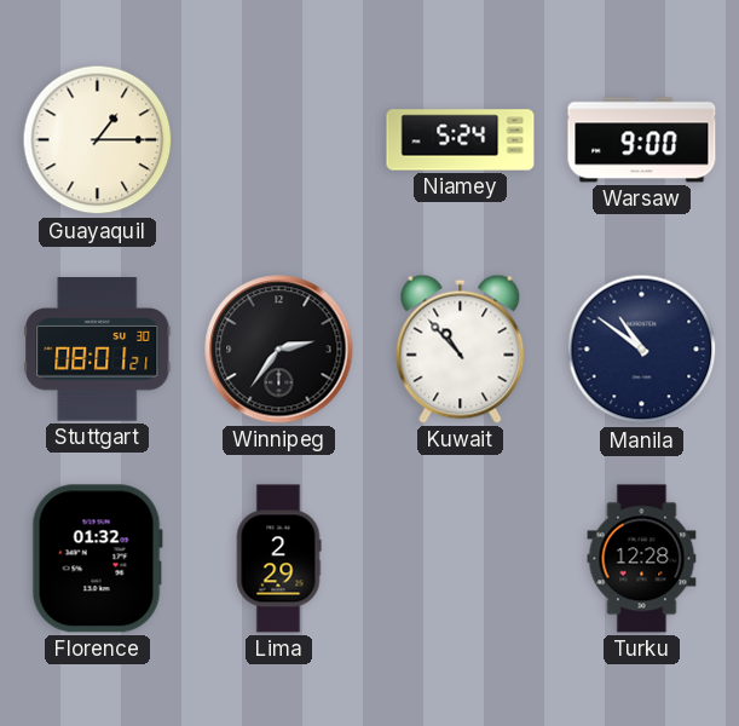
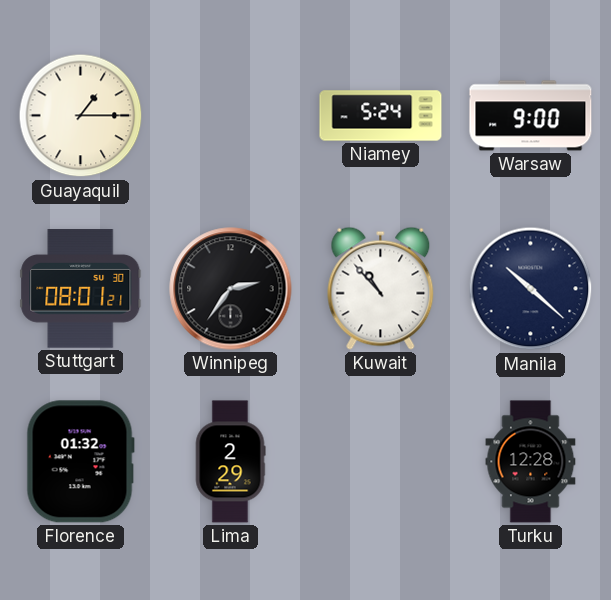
Manila: 10:51 -> 10:22 (531, 289)
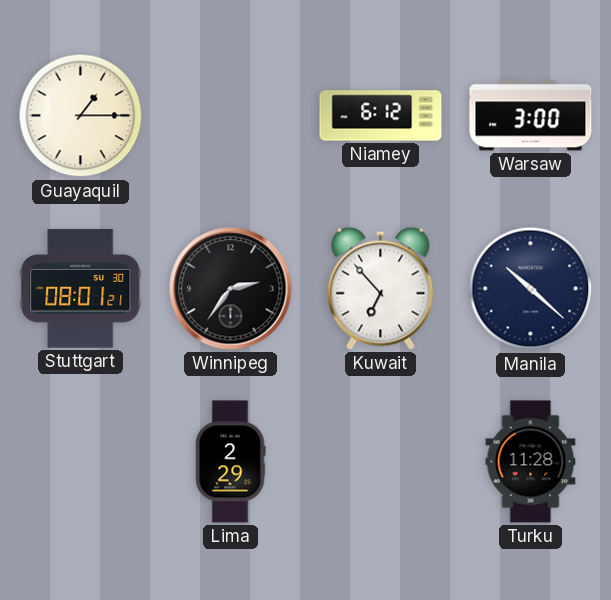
Niamey: 5:24 -> 6:12 (381, 116)
Warsaw: 9:00 -> 3:00 (531, 116)
Kuwait: 10:53 -> 6:53 (381, 288)
Florence: 01:32 -> none (80, 462)
Turku: 12:28 -> 11:28 (531, 462)
